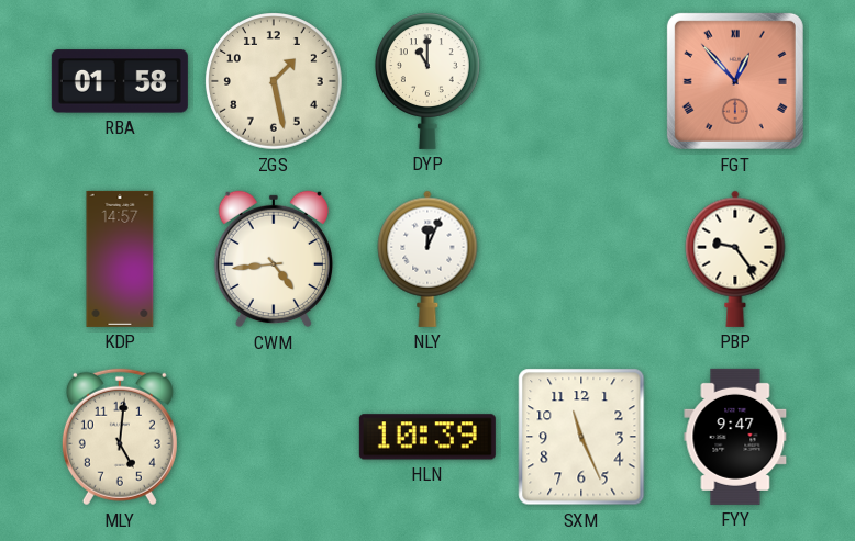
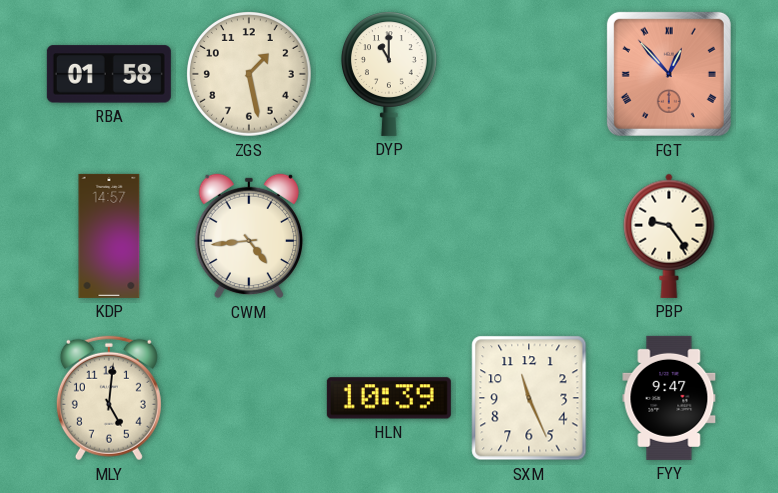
NLY: 12:04 -> none (427, 259)
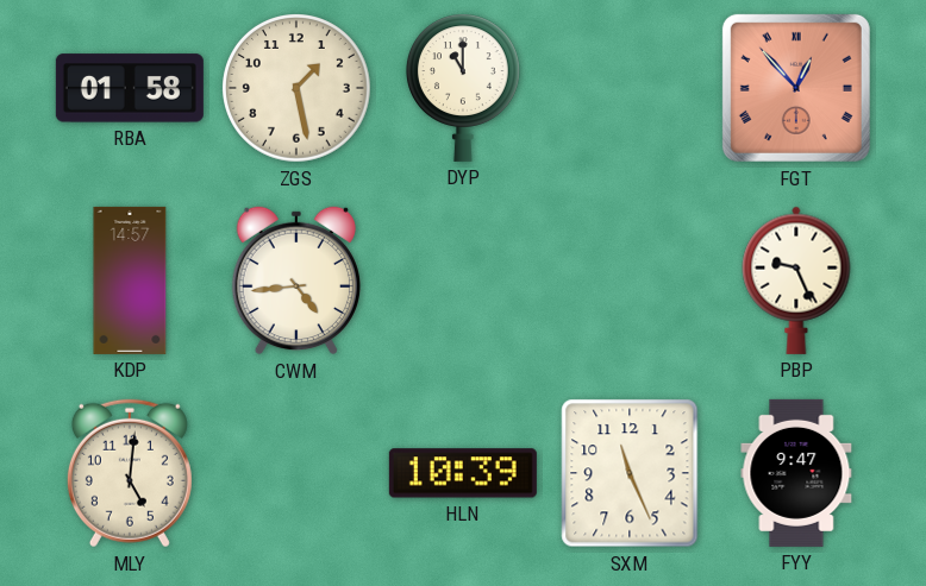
PBP: 9:24 -> 9:26 (796, 281)
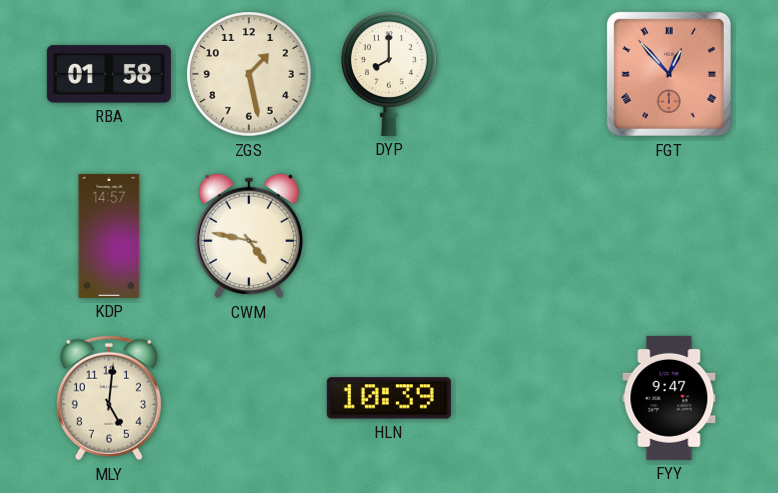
DYP: 11:00 -> 8:00 (389, 74)
CWM: 4:44 -> 4:47 (249, 236)
PBP: 9:26 -> none (796, 281)
SXM: 11:26 -> none (630, 473)
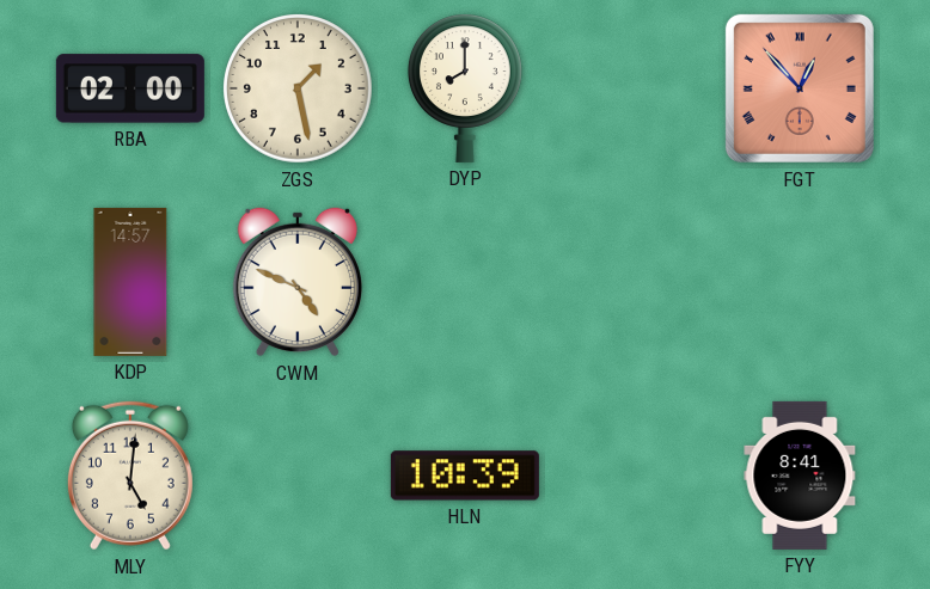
RBA: 01:58 -> 02:00 (130, 88)
CWM: 4:47 -> 4:49 (298, 282)
FYY: 9:47 -> 8:41 (800, 476)
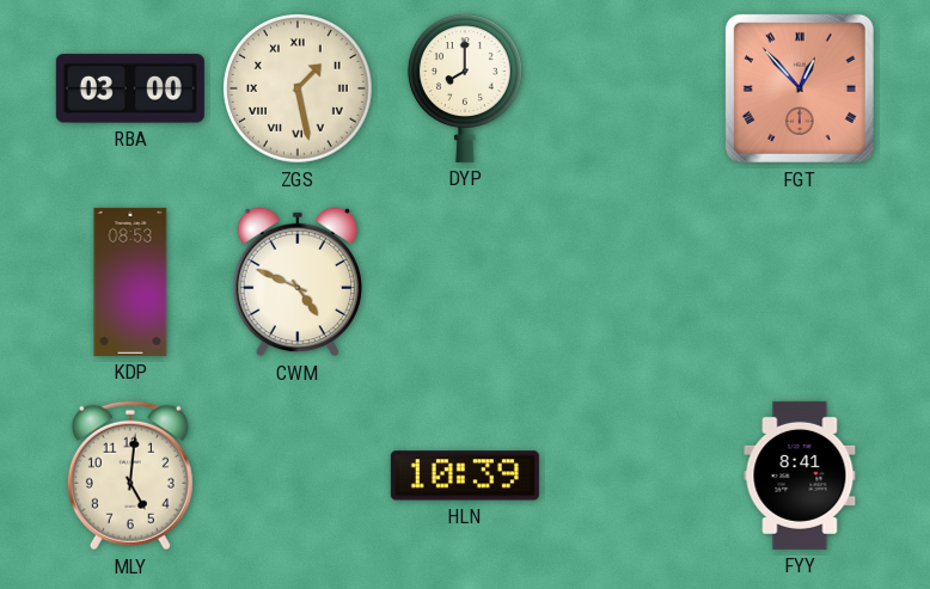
RBA: 02:00 -> 03:00 (130, 88)
ZGS numerals: Arabic -> Roman (299, 90)
KDP: 14:57 -> 08:53 (130, 282)
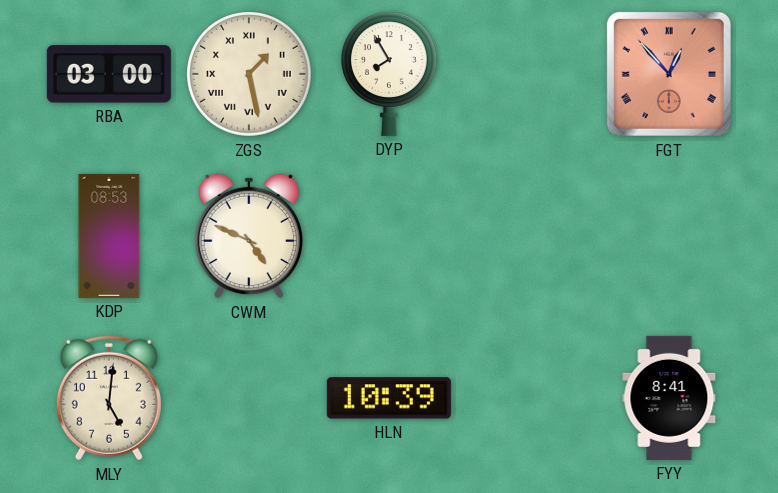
DYP: 8:00 -> 7:55 (389, 74)
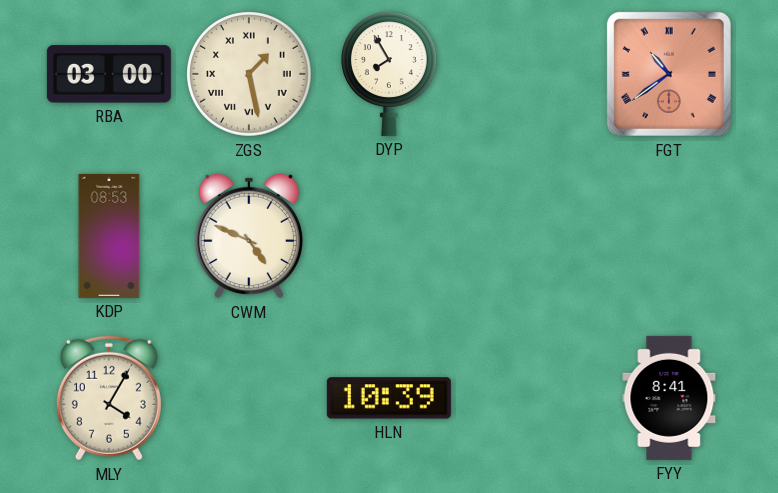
FGT: 12:53 -> 10:39 (669, 74)
MLY: 5:01 -> 4:05 (109, 398)
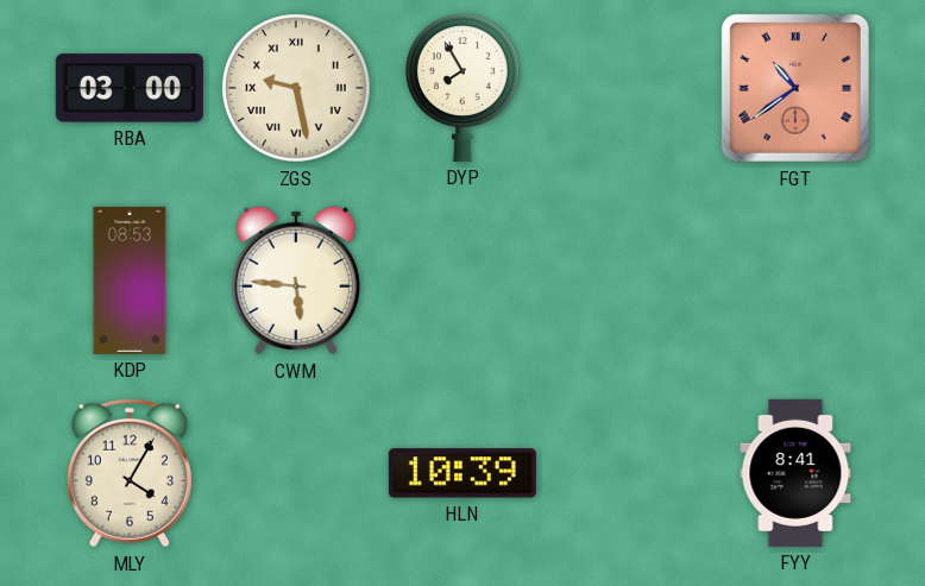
ZGS: 1:28 -> 9:28 (297, 89)
CWM: 4:49 -> 5:46 (296, 281)
